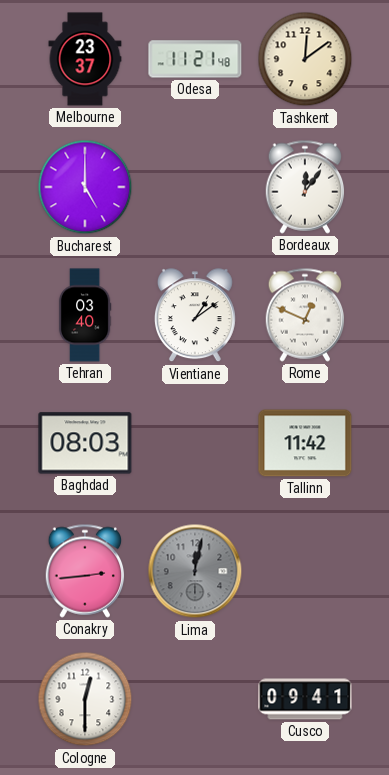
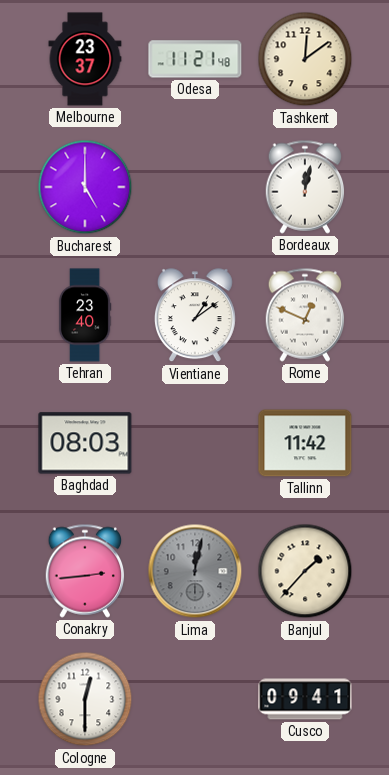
Bordeaux: 12:06 -> 12:02 (305, 187)
Tehran: 03:40 -> 23:40 (85, 315)
Banjul: none -> 1:37 (305, 571)
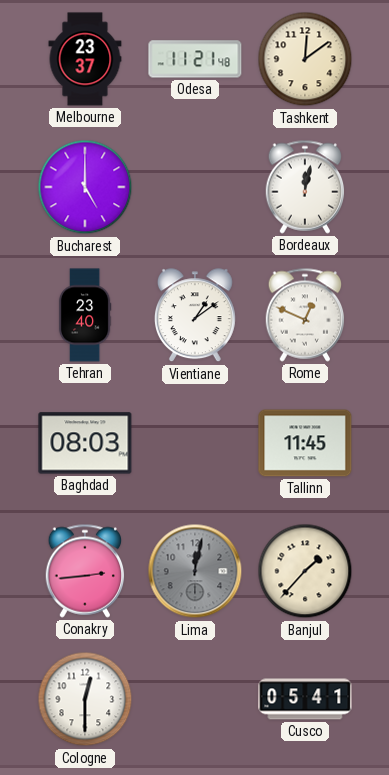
Tallinn: 11:42 -> 11:45 (305, 443)
Cusco: 09:41 -> 05:41 (305, 699)
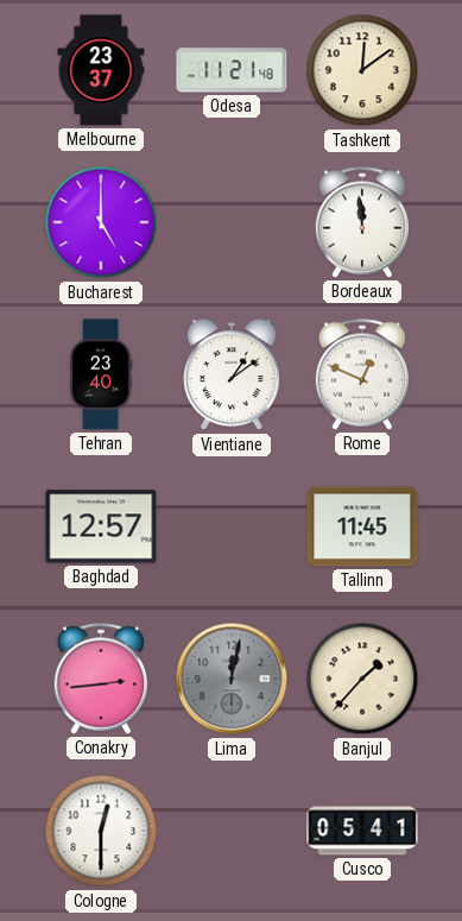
Bordeaux: 12:02 -> 11:59 (362, 222)
Baghdad: 08:03 -> 12:57 (101, 526)
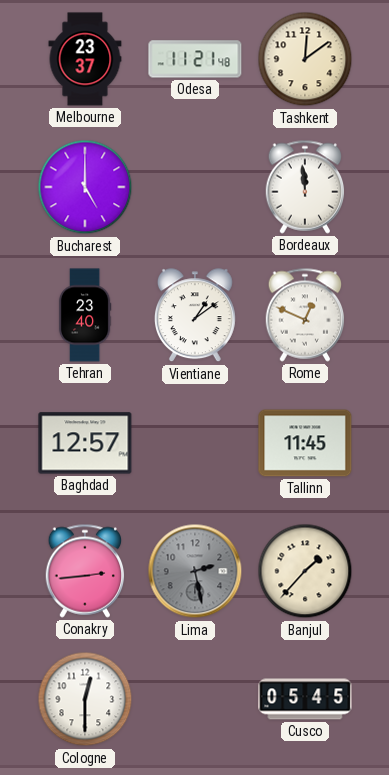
Lima: 12:02 -> 2:28 (195, 571)
Cusco: 05:41 -> 05:45 (305, 699)
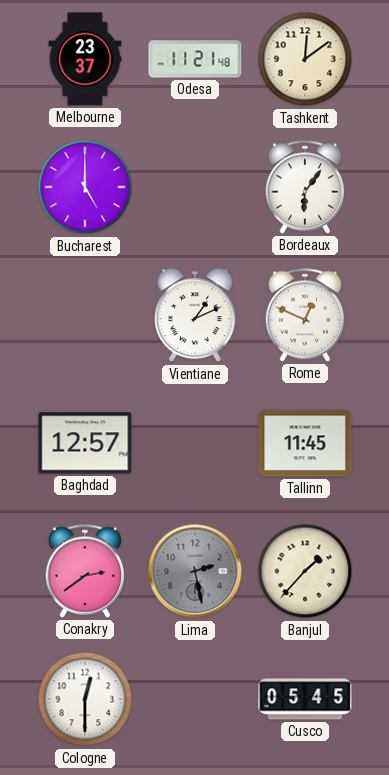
Bordeaux: 11:59 -> 6:06 (305, 187)
Tehran: 23:40 -> none (85, 315)
Vientiane: 1:09 -> 1:11 (195, 316)
Conakry: 2:44 -> 2:39 (85, 571)
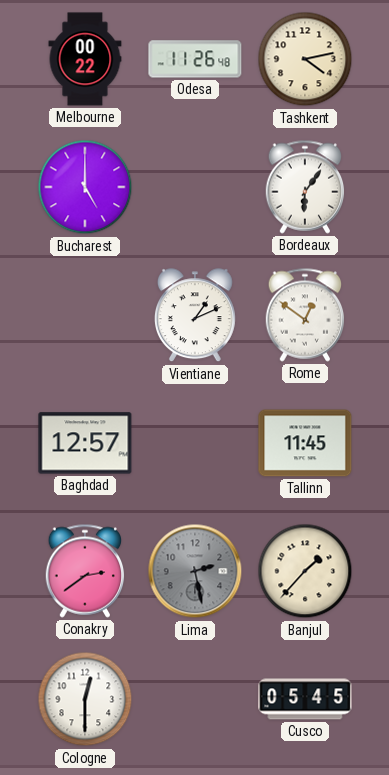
Melbourne: 23:37 -> 00:22 (85, 59)
Odesa: 11:21 -> 11:26 (195, 59)
Tashkent: 12:09 -> 4:13 (305, 59)
Rome: 12:49 -> 12:51 (305, 315)
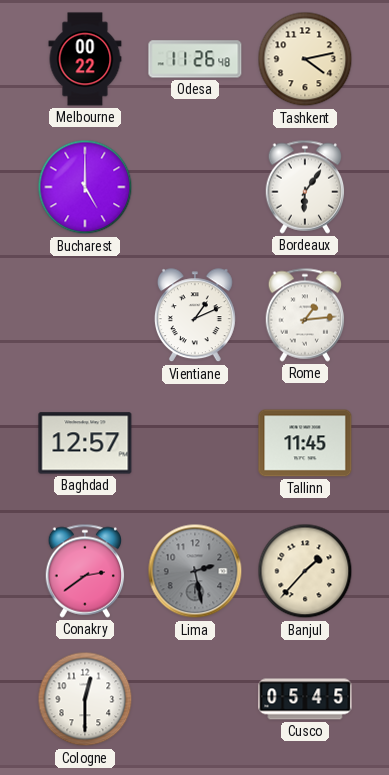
Rome: 12:51 -> 1:14 (305, 315)
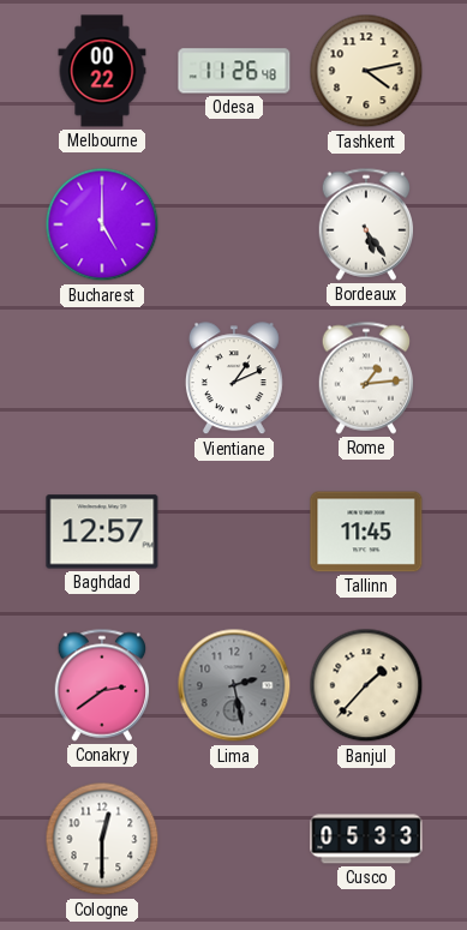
Bordeaux: 6:06 -> 5:24 (366, 224)
Cusco: 05:45 -> 05:33 (366, 839)
